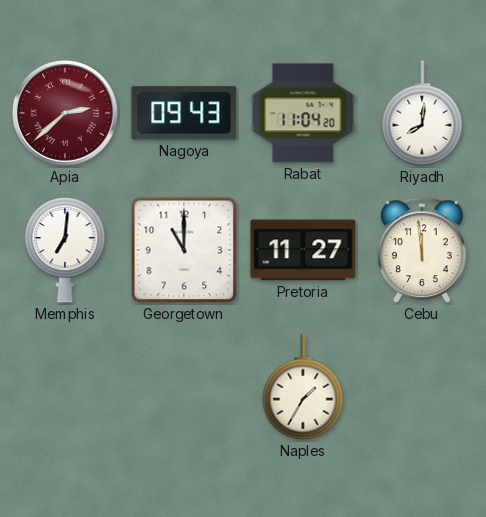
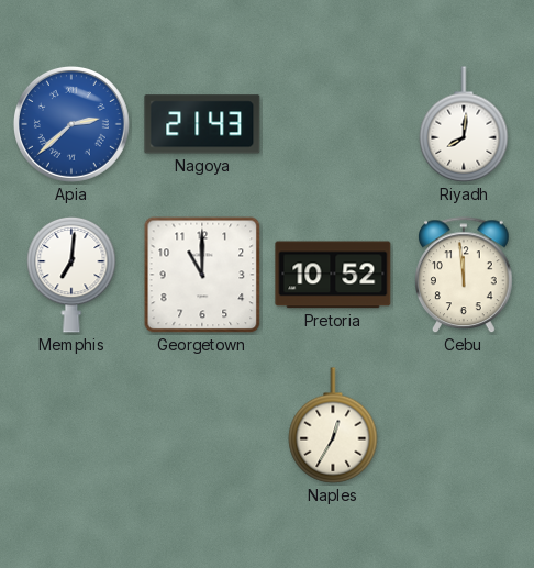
Apia dial: burgundy -> blue (71, 124)
Nagoya: 09:43 -> 21:43 (202, 124)
Rabat: 11:04 -> none (303, 113)
Pretoria: 11:27 -> 10:52 (333, 275)
Naples: 1:35 -> 12:35 (333, 425)
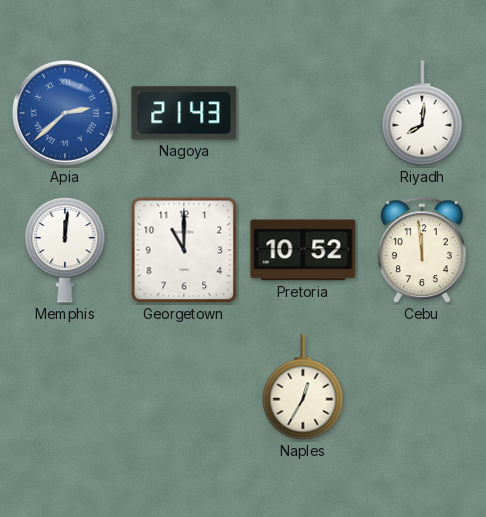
Memphis: 7:01 -> 12:01 (65, 250)
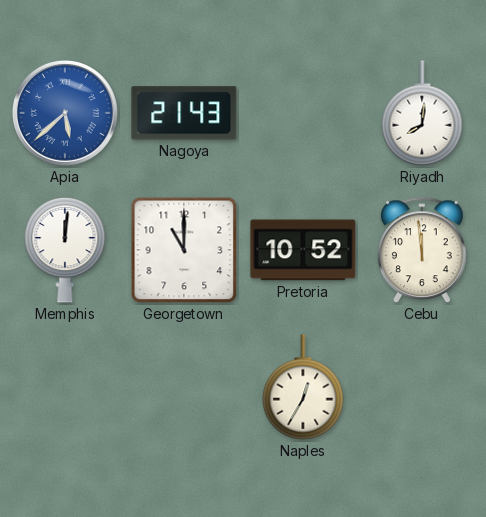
Apia: 2:38 -> 5:38 (65, 113)
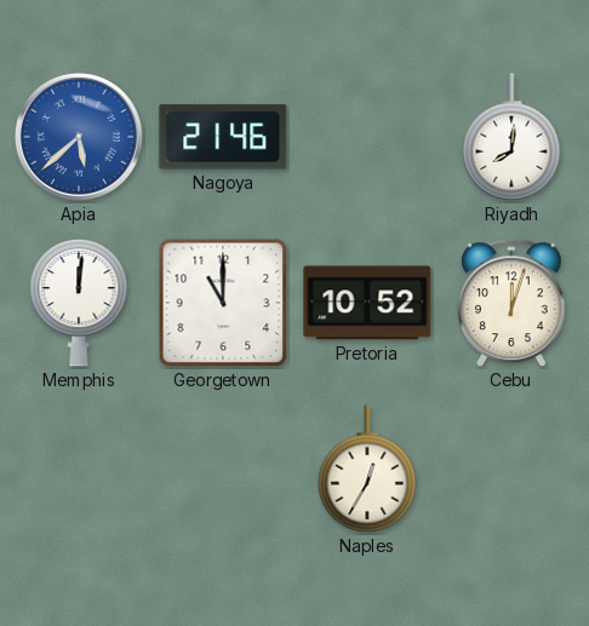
Nagoya: 21:43 -> 21:46 (223, 137)
Cebu: 11:59 -> 12:03 (513, 304)
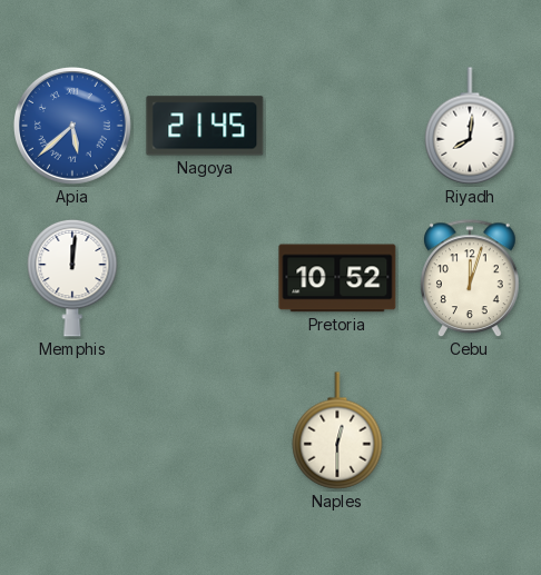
Nagoya: 21:46 -> 21:45 (205, 126)
Georgetown: 11:00 -> none (223, 303)
Naples: 12:35 -> 12:30 (337, 430)
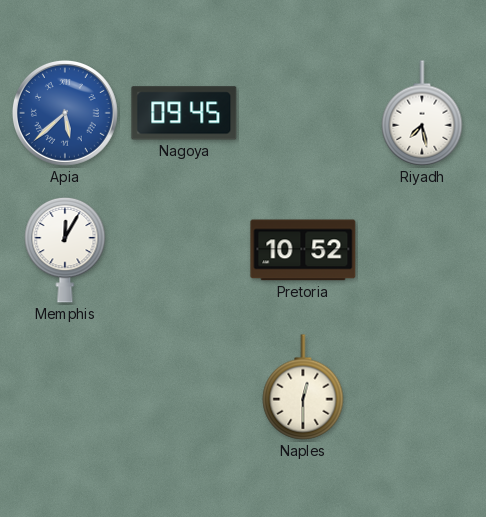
Nagoya: 21:45 -> 09:45 (184, 113)
Riyadh: 8:01 -> 7:28 (422, 113)
Memphis: 12:01 -> 12:05 (65, 250)
Cebu: 12:03 -> none (471, 279)
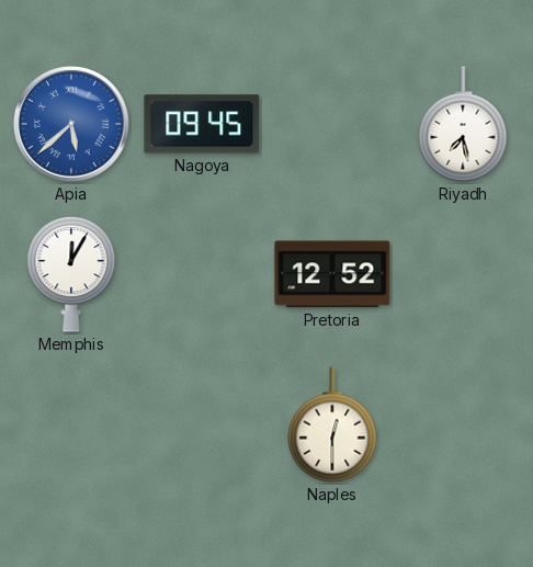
Pretoria: 10:52 -> 12:52 (332, 274)
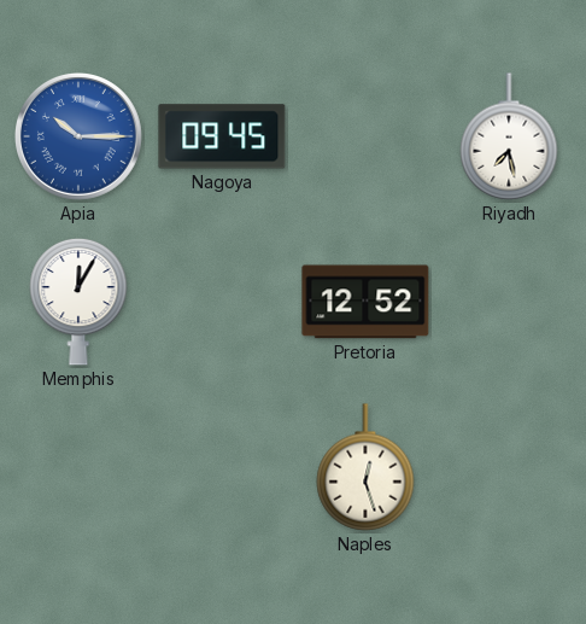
Apia: 5:38 -> 10:15 (78, 136)
Naples: 12:30 -> 12:27 (365, 467)
